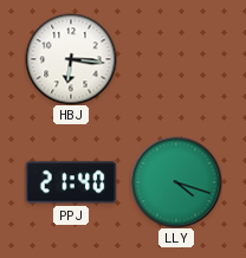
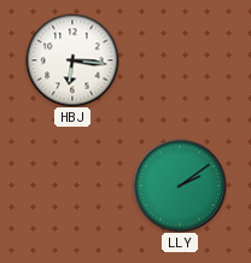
PPJ: 21:40 -> none (71, 182)
LLY: 4:18 -> 2:09 (180, 186)
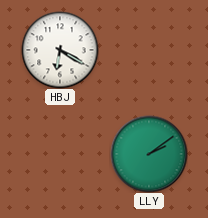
HBJ: 6:16 -> 6:20 (60, 50)
